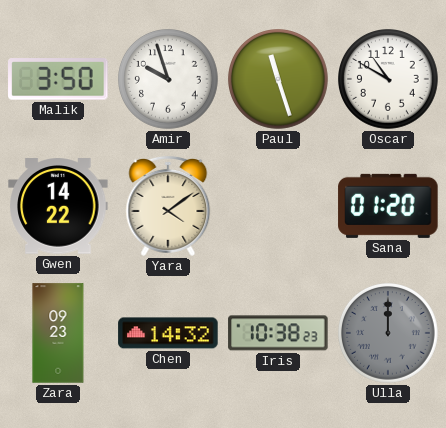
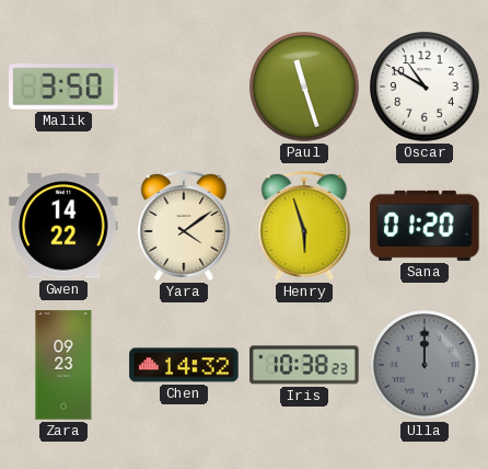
Amir: 9:57 -> none (169, 80)
Henry: none -> 5:57 (304, 226)
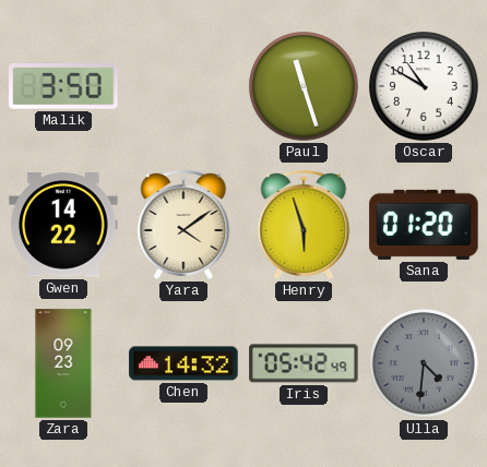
Iris: 10:38 -> 05:42 (304, 363)
Ulla: 12:00 -> 4:31 (425, 364)
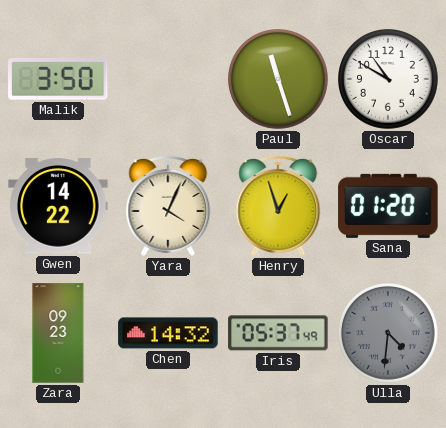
Yara: 4:09 -> 4:04 (168, 206)
Henry: 5:57 -> 12:57 (278, 206)
Iris: 05:42 -> 05:37 (278, 333)
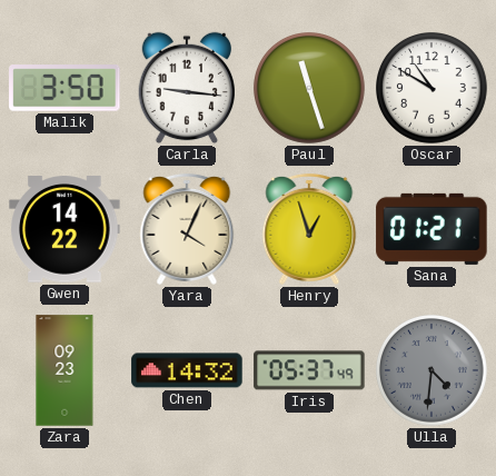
Carla: none -> 9:16 (187, 88)
Sana: 01:20 -> 01:21 (431, 229)
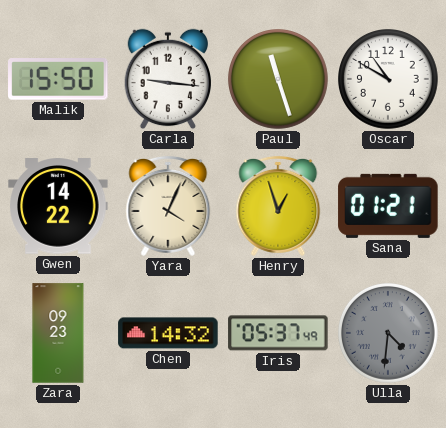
Malik: 3:50 -> 15:50 (58, 80)
